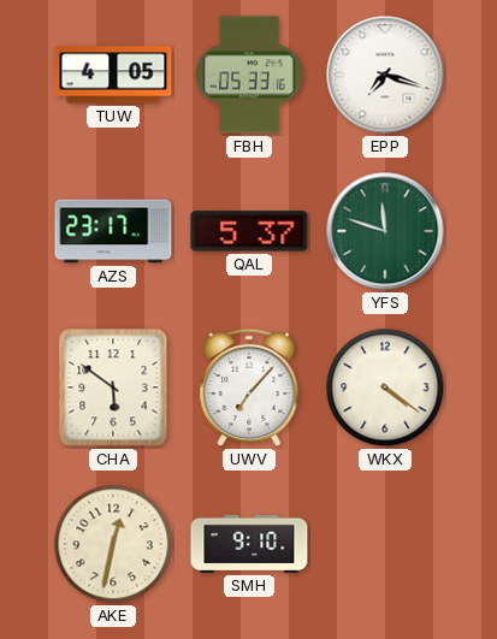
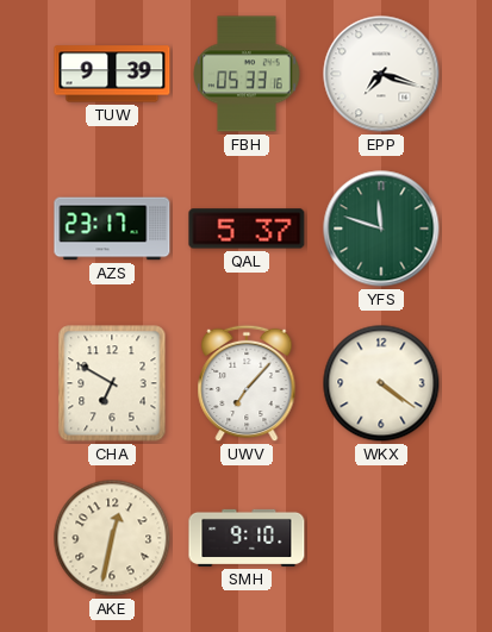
TUW: 4:05 -> 9:39 (112, 74)
CHA: 5:51 -> 6:50 (112, 383)
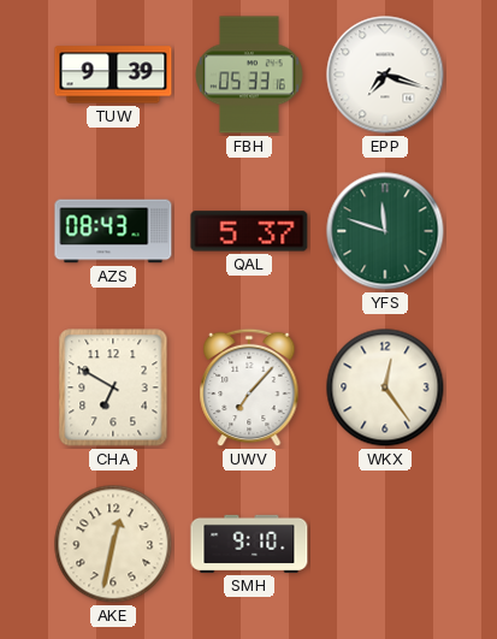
AZS: 23:17 -> 08:43 (113, 231)
WKX: 4:21 -> 12:24 (385, 387)
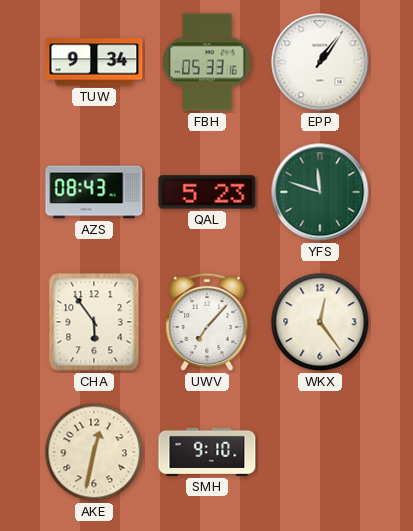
TUW: 9:39 -> 9:34 (94, 62)
EPP: 7:18 -> 1:06 (320, 62)
QAL: 5:37 -> 5:23 (207, 192)
CHA: 6:50 -> 5:54 (94, 322)
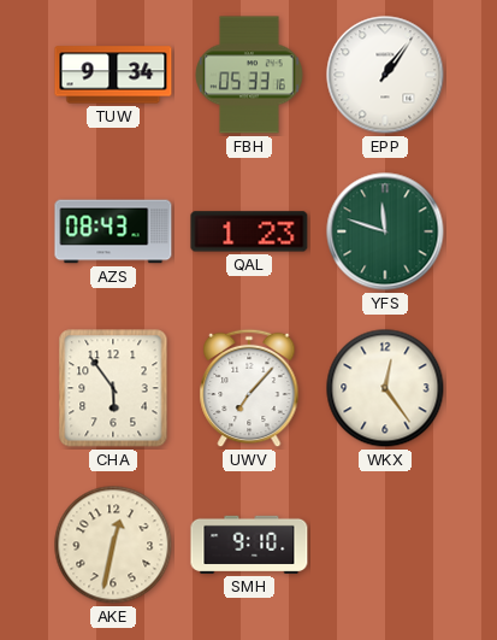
QAL: 5:23 -> 1:23 (249, 231)
